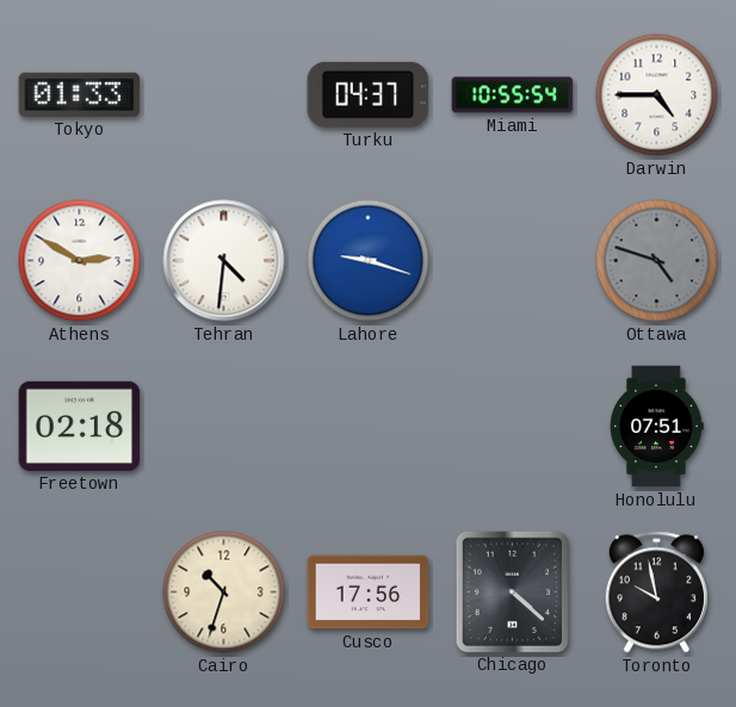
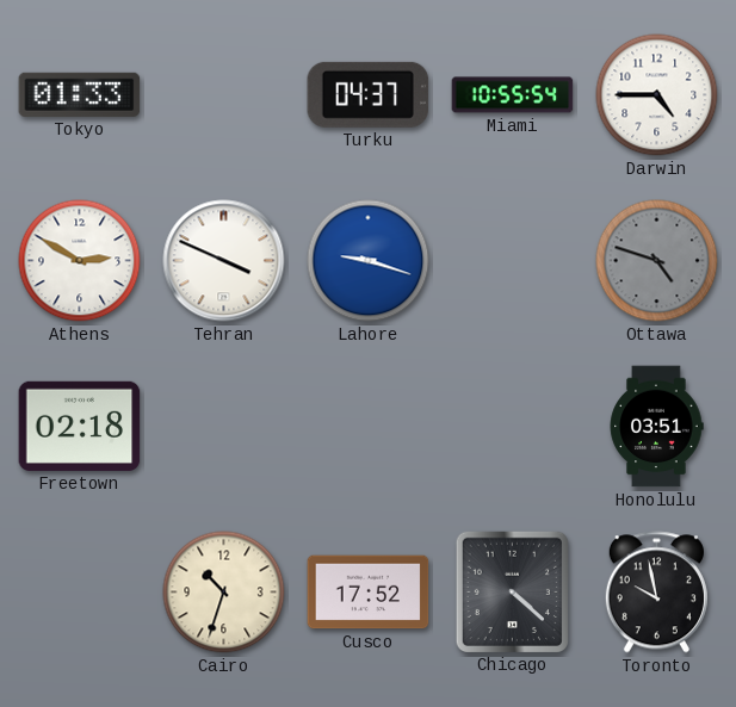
Tehran: 4:31 -> 3:49 (224, 261)
Honolulu: 07:51 -> 03:51 (656, 427)
Cusco: 17:56 -> 17:52 (369, 593)
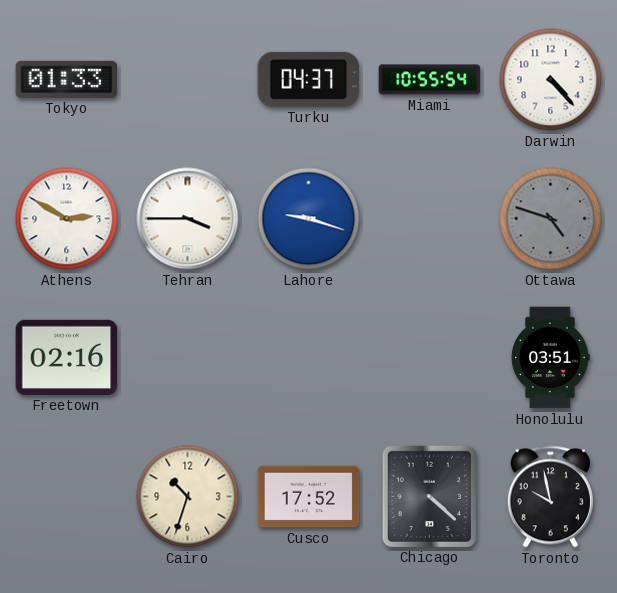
Darwin: 4:45 -> 4:23 (551, 80)
Tehran: 3:49 -> 3:45 (188, 219)
Freetown: 02:18 -> 02:16 (67, 357)
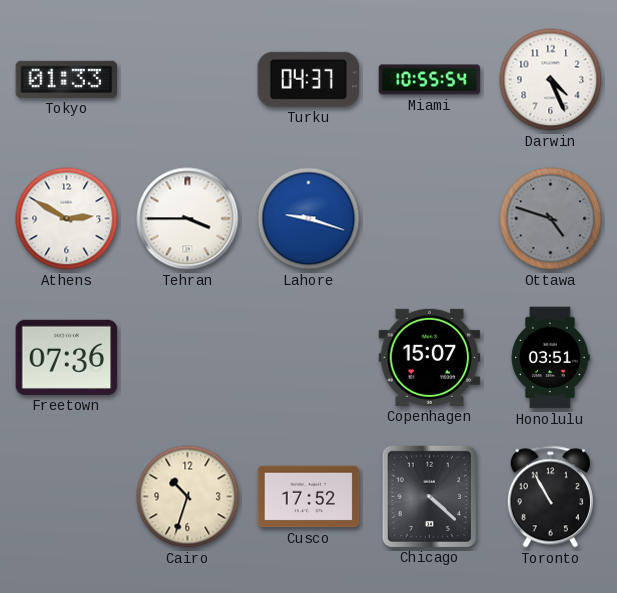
Darwin: 4:23 -> 4:26 (551, 80)
Freetown: 02:16 -> 07:36 (67, 357)
Copenhagen: none -> 15:07 (430, 357)
Toronto: 9:58 -> 10:55 (550, 497)
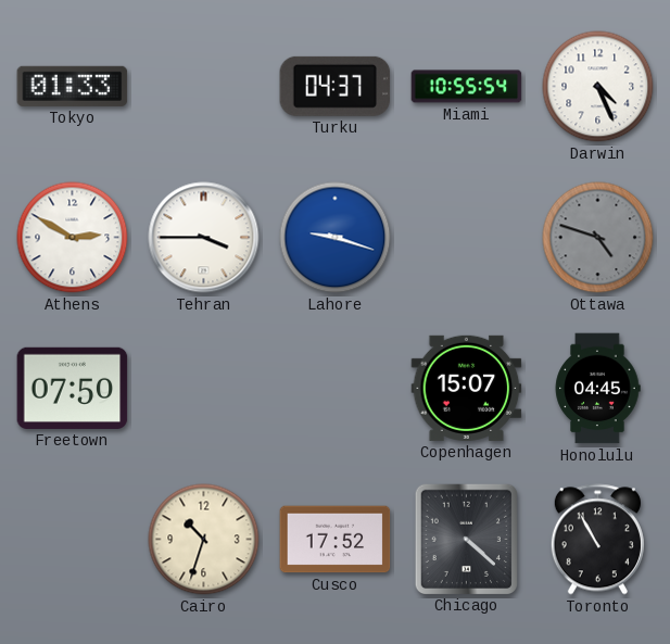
Freetown: 07:36 -> 07:50 (73, 388)
Honolulu: 03:51 -> 04:45 (597, 389)
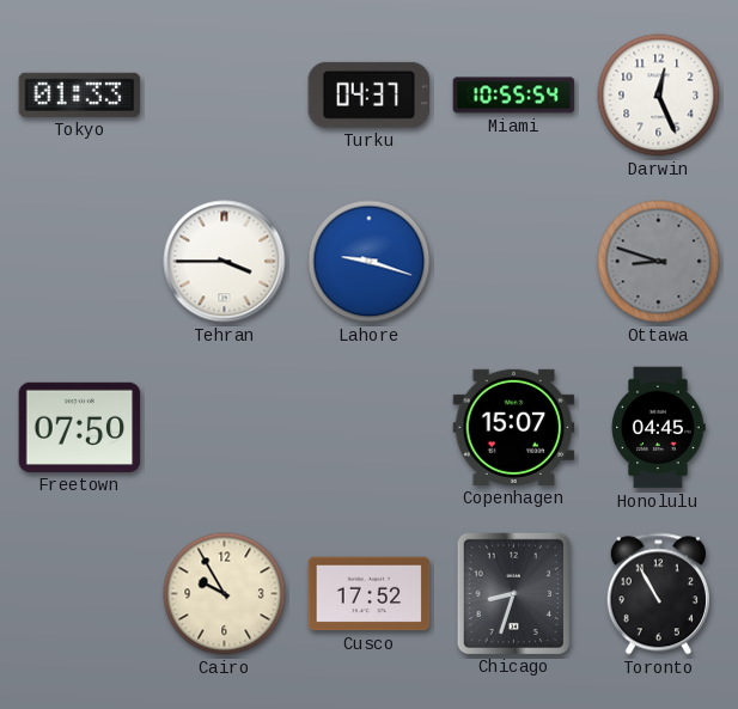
Darwin: 4:26 -> 12:26 (659, 96)
Athens: 2:50 -> none (73, 238)
Ottawa: 4:48 -> 8:48 (659, 262)
Cairo: 10:33 -> 9:55 (225, 594)
Chicago: 4:22 -> 8:33 (513, 593)
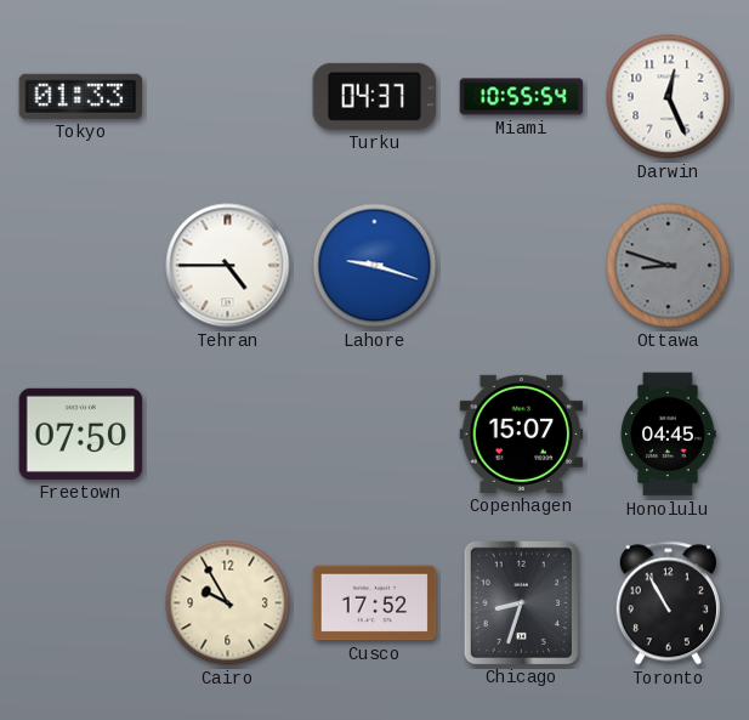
Tehran: 3:45 -> 4:45 (228, 266)
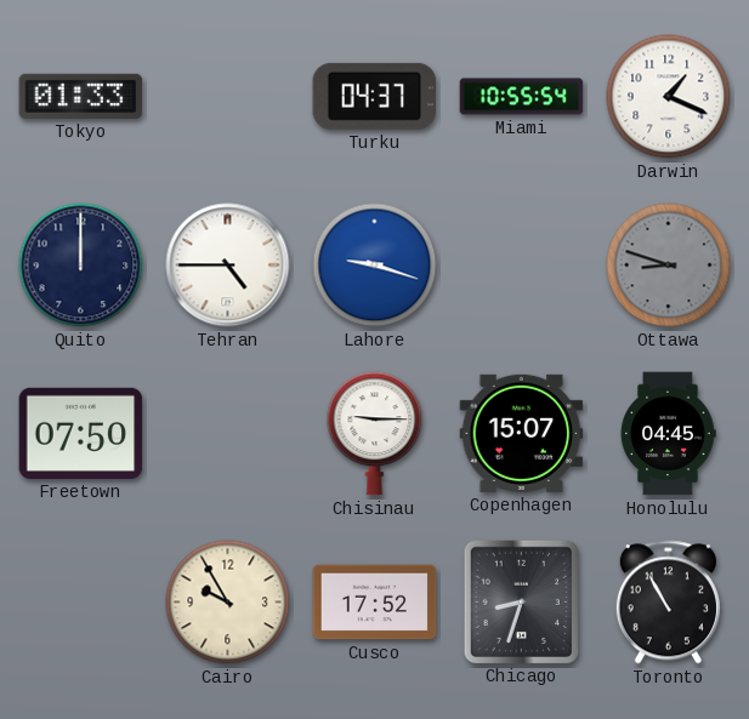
Darwin: 12:26 -> 1:19 (669, 97)
Quito: none -> 12:00 (81, 266)
Chisinau: none -> 9:15 (375, 434)
